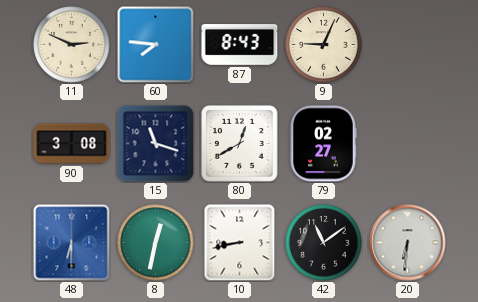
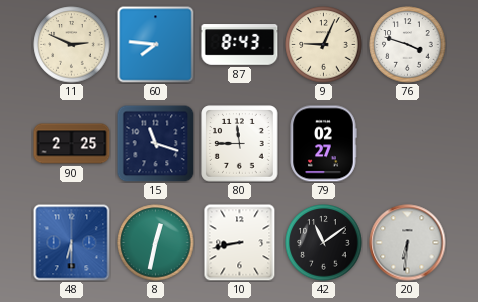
76: none -> 3:48 (408, 45)
90: 3:08 -> 2:25 (72, 144)
80: 12:40 -> 11:45 (240, 144)
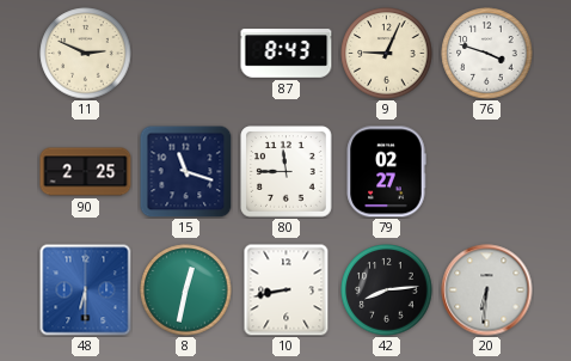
60: 7:46 -> none (156, 45)
42: 11:09 -> 8:14 (387, 290)
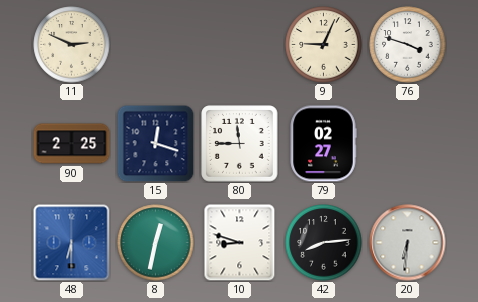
87: 8:43 -> none (287, 54)
15: 11:18 -> 12:18 (155, 143)
10: 8:43 -> 8:48 (240, 242)
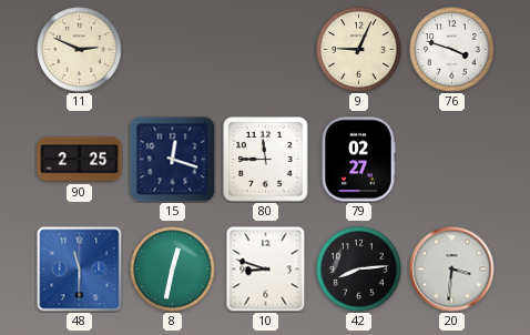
48: 6:30 -> 11:30 (80, 270)
20: 6:31 -> 3:31 (452, 270)
